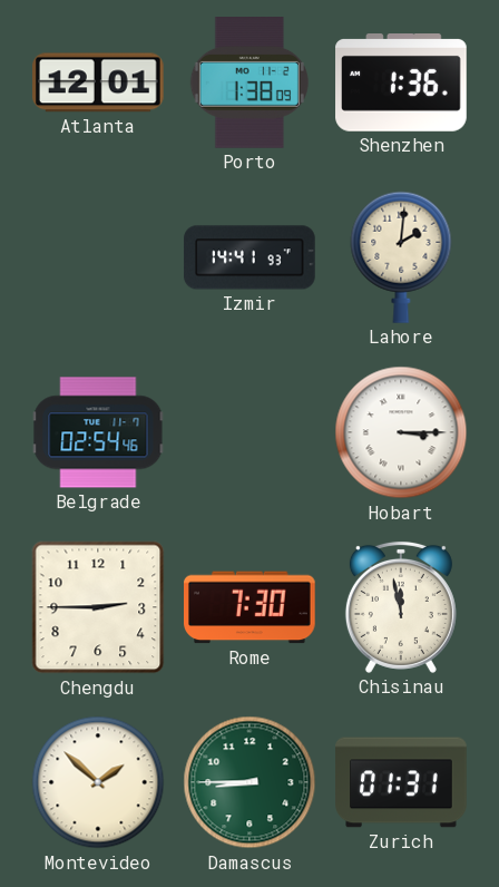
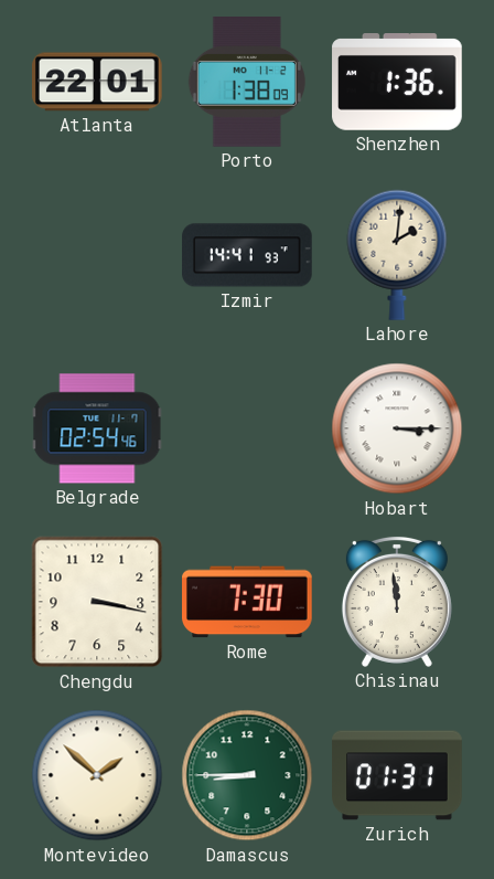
Atlanta: 12:01 -> 22:01 (98, 82)
Chengdu: 2:45 -> 3:17 (97, 602)
Chisinau: 11:58 -> 11:59 (397, 602)
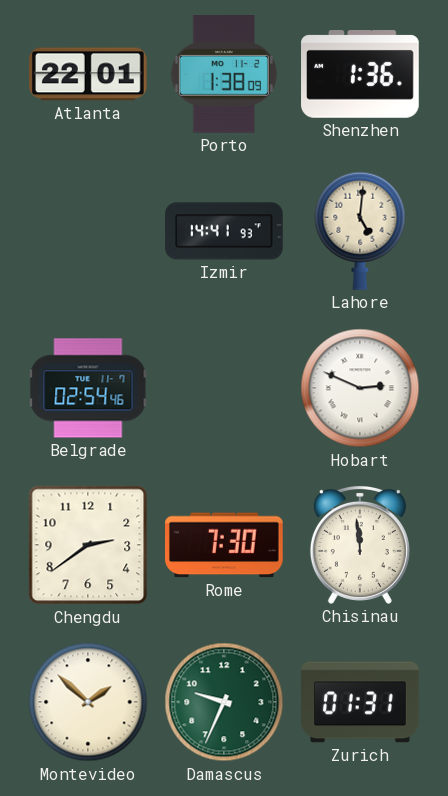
Lahore: 2:01 -> 5:01 (360, 231)
Hobart: 3:15 -> 2:49 (360, 388)
Chengdu: 3:17 -> 2:39 (88, 545)
Damascus: 8:45 -> 9:34 (224, 702)
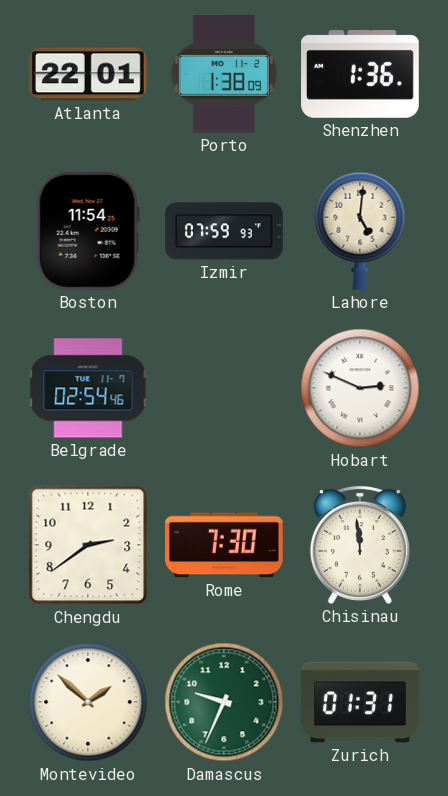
Boston: none -> 11:54 (88, 232)
Izmir: 14:41 -> 07:59 (224, 231)
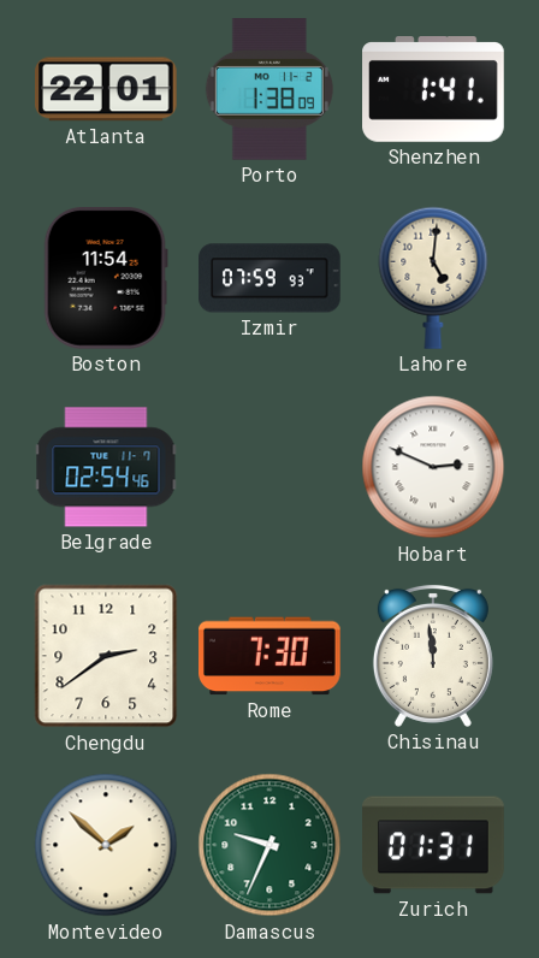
Shenzhen: 1:36 -> 1:41 (433, 90)
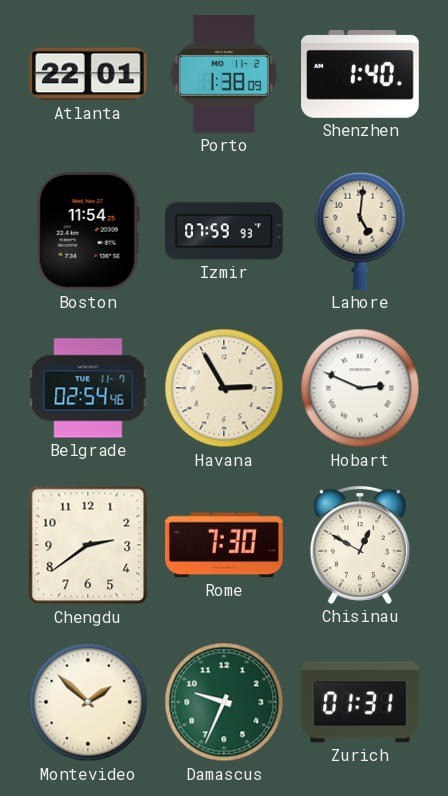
Shenzhen: 1:41 -> 1:40 (360, 75)
Havana: none -> 2:55 (224, 388)
Chisinau: 11:59 -> 12:50 (360, 545)
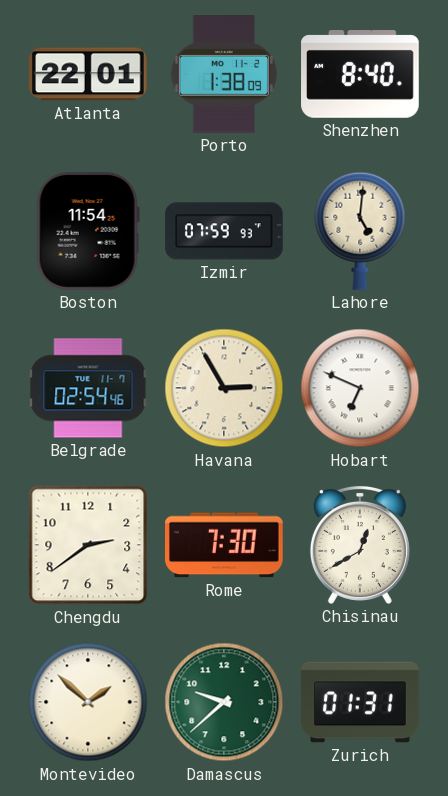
Shenzhen: 1:40 -> 8:40 (360, 75)
Hobart: 2:49 -> 6:49 (360, 388)
Chisinau: 12:50 -> 12:40 (360, 545)
Damascus: 9:34 -> 9:38 (224, 702)
